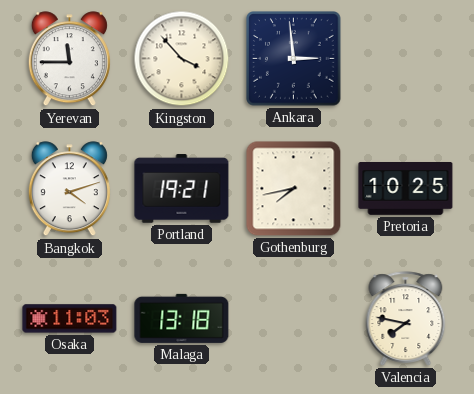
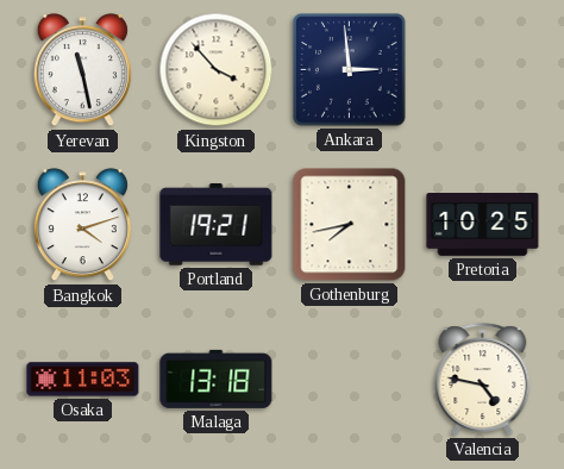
Yerevan: 11:45 -> 11:28 (82, 70)
Valencia: 7:47 -> 4:47 (483, 380)
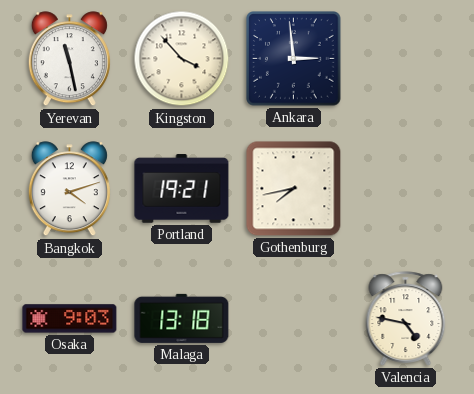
Pretoria: 10:25 -> none (483, 225)
Osaka: 11:03 -> 9:03 (70, 319)
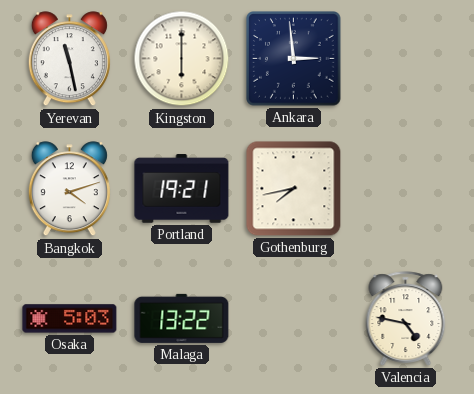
Kingston: 3:53 -> 6:00 (182, 59)
Osaka: 9:03 -> 5:03 (70, 319)
Malaga: 13:18 -> 13:22 (182, 318)
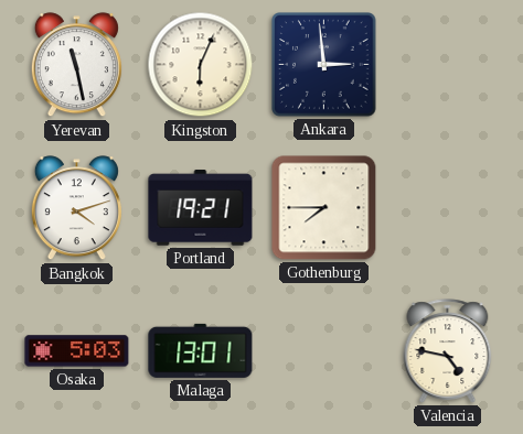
Kingston: 6:00 -> 6:04 (201, 65)
Gothenburg: 7:43 -> 7:45 (324, 208)
Malaga: 13:22 -> 13:01 (201, 350)
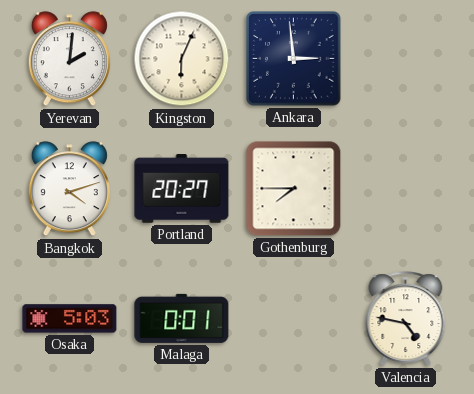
Yerevan: 11:28 -> 2:01 (69, 59)
Portland: 19:21 -> 20:27 (182, 189)
Malaga: 13:01 -> 0:01 (182, 318)
